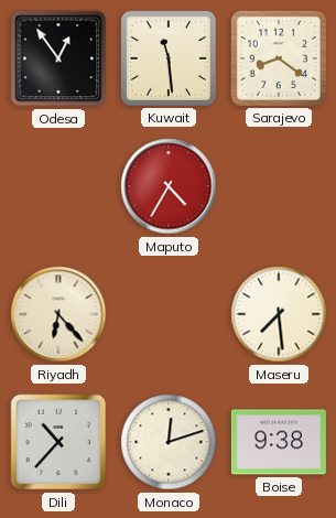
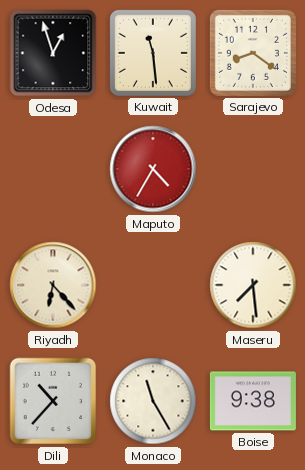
Odesa: 12:54 -> 12:57 (53, 53)
Monaco: 12:12 -> 11:25 (153, 401)
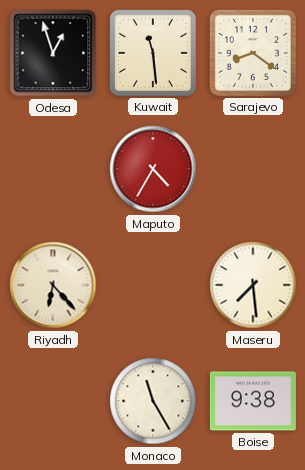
Dili: 10:37 -> none (53, 401)
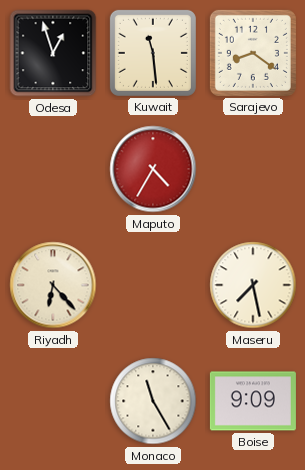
Maseru: 7:29 -> 7:28 (253, 285)
Boise: 9:38 -> 9:09 (253, 401)
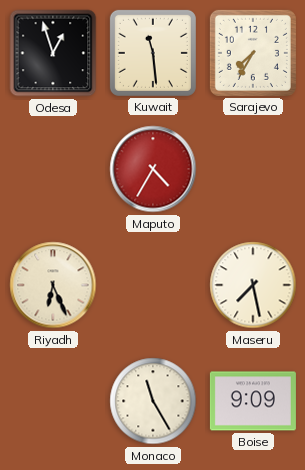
Sarajevo: 8:21 -> 7:35 (253, 53)
Riyadh: 6:23 -> 6:26 (53, 285)
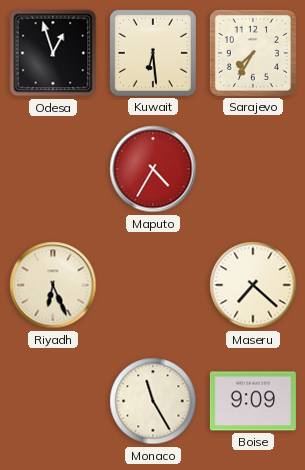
Kuwait: 11:29 -> 6:29 (153, 53)
Maseru: 7:28 -> 7:22 (253, 285)
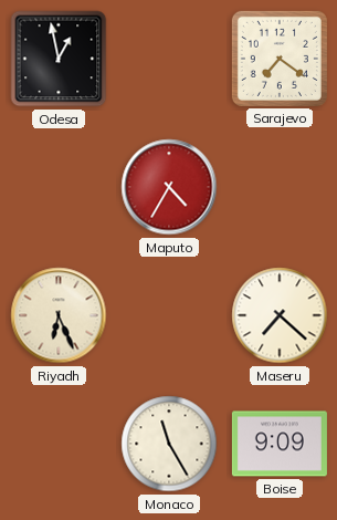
Odesa: 12:57 -> 12:58 (59, 59)
Kuwait: 6:29 -> none (153, 53)
Sarajevo: 7:35 -> 7:21 (280, 59)
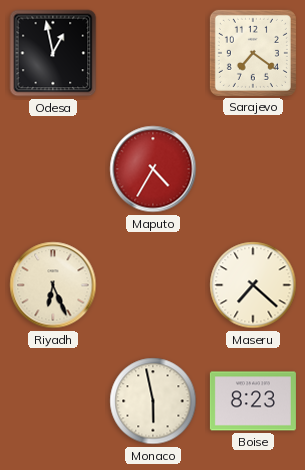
Monaco: 11:25 -> 5:58 (153, 401)
Boise: 9:09 -> 8:23 (253, 401)
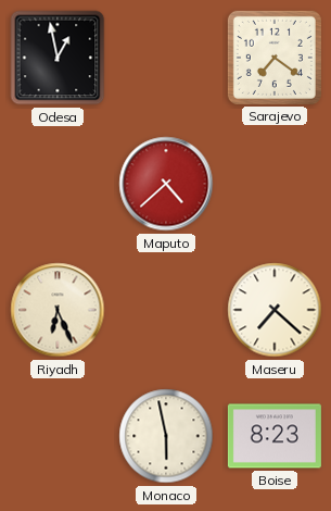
Maputo: 4:35 -> 4:38 (166, 184)
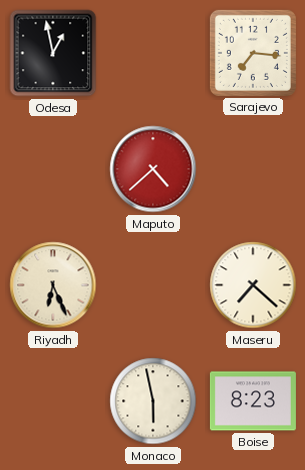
Sarajevo: 7:21 -> 7:16 (253, 53)
